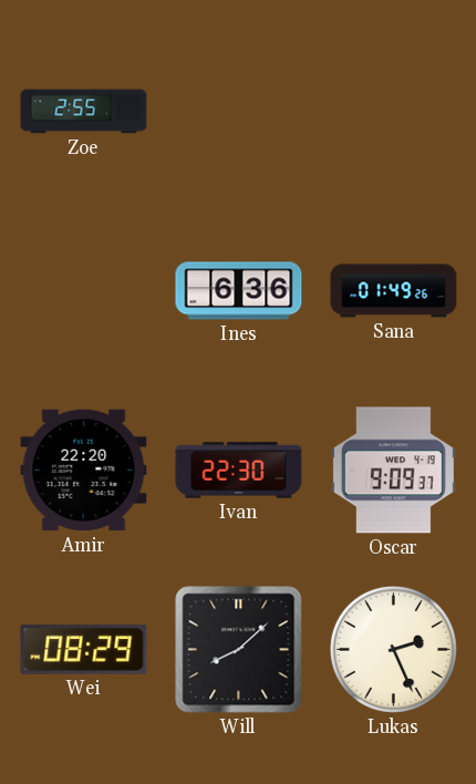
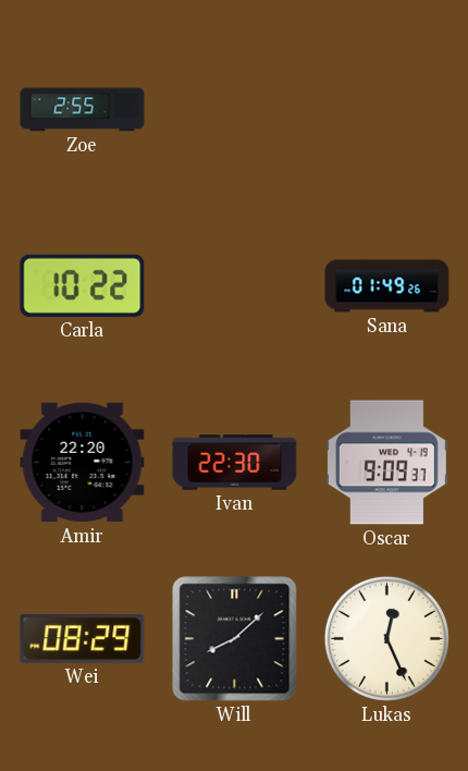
Carla: none -> 10:22 (83, 285)
Ines: 6:36 -> none (239, 291)
Lukas: 2:26 -> 12:26 (386, 638)
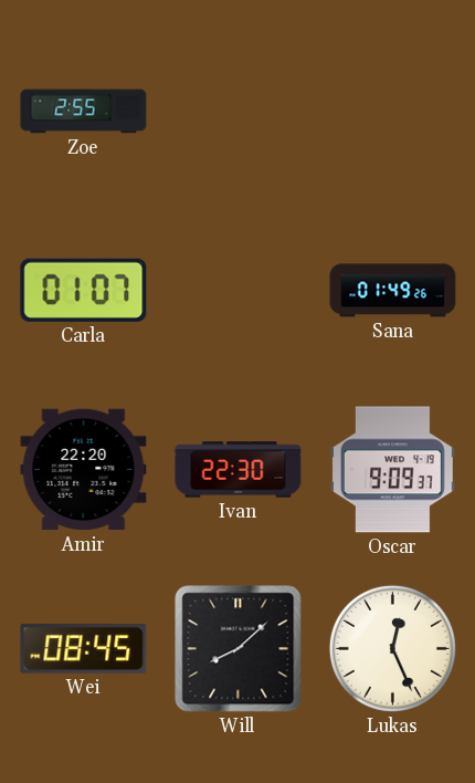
Carla: 10:22 -> 01:07 (84, 290)
Wei: 08:29 -> 08:45 (84, 649)
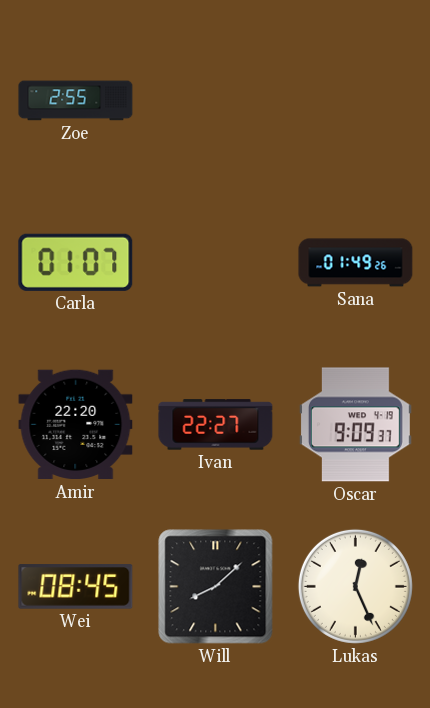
Ivan: 22:30 -> 22:27 (216, 425)
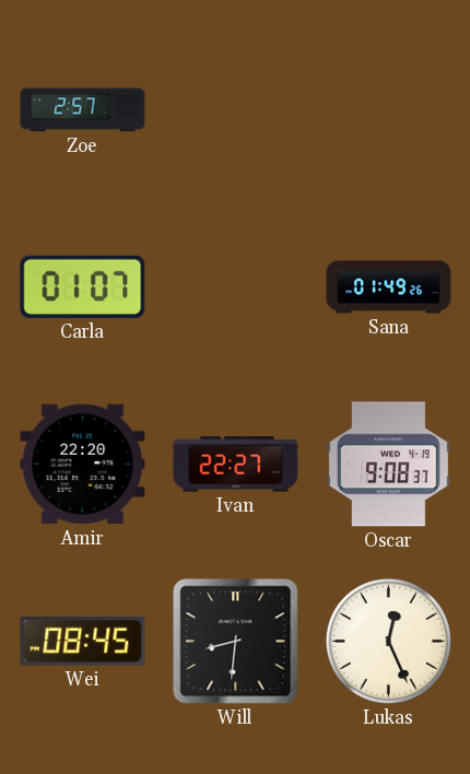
Zoe: 2:55 -> 2:57 (83, 110)
Oscar: 9:09 -> 9:08 (388, 465)
Will: 8:08 -> 8:31 (236, 642)
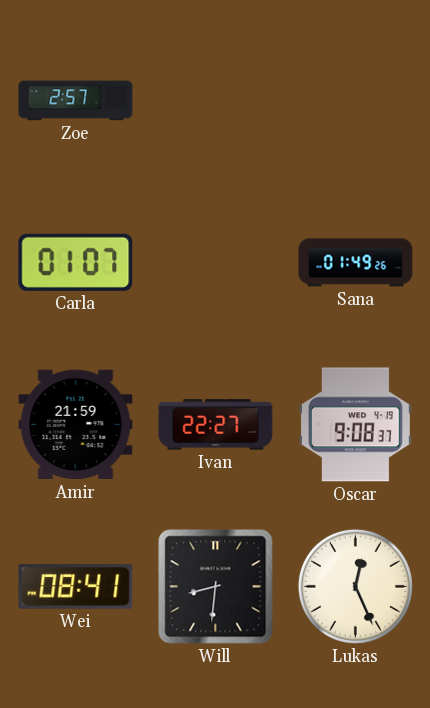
Amir: 22:20 -> 21:59 (76, 425)
Wei: 08:45 -> 08:41 (76, 587)
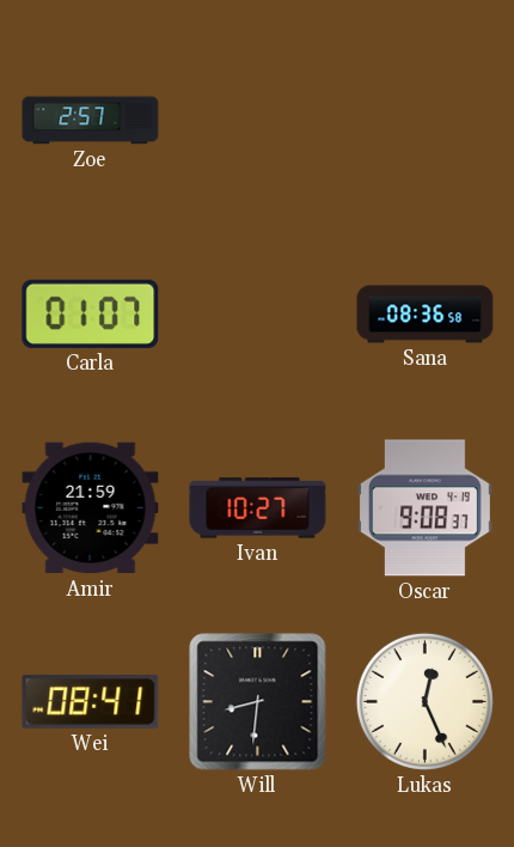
Sana: 01:49 -> 08:36 (426, 315)
Ivan: 22:27 -> 10:27 (258, 508)
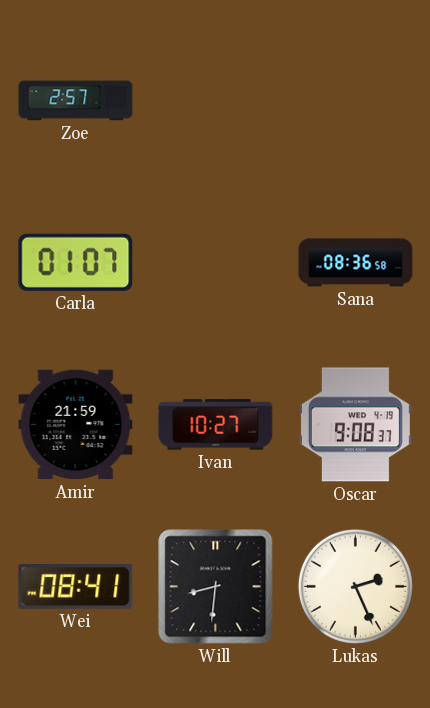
Lukas: 12:26 -> 2:26 (355, 586)
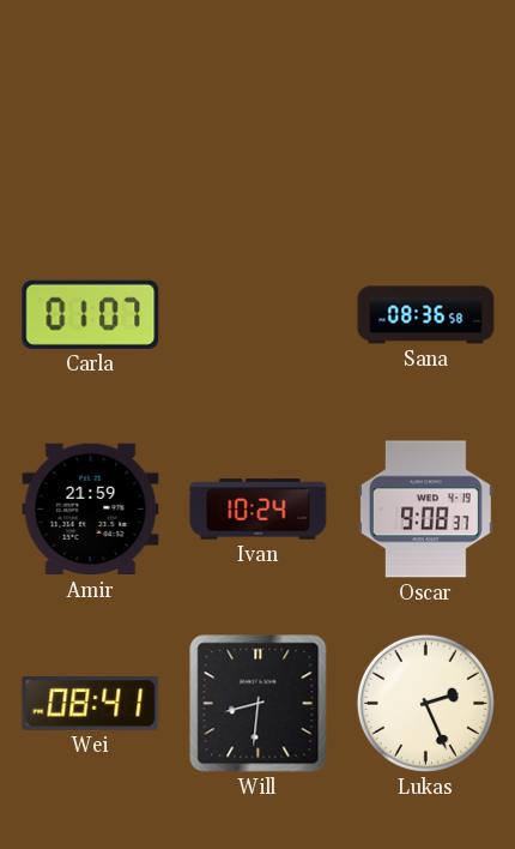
Zoe: 2:57 -> none (76, 101)
Ivan: 10:27 -> 10:24 (259, 510)
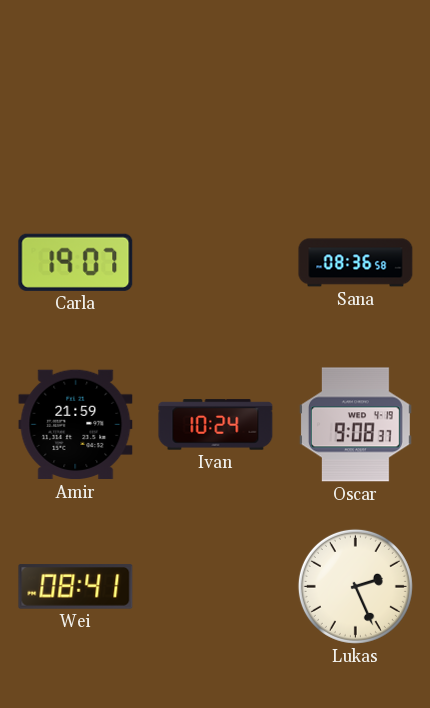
Carla: 01:07 -> 19:07 (76, 262)
Will: 8:31 -> none (259, 704)
